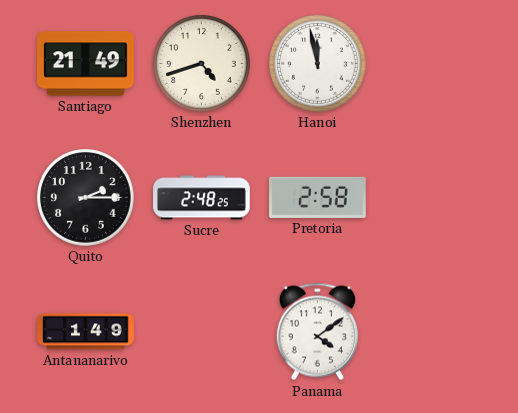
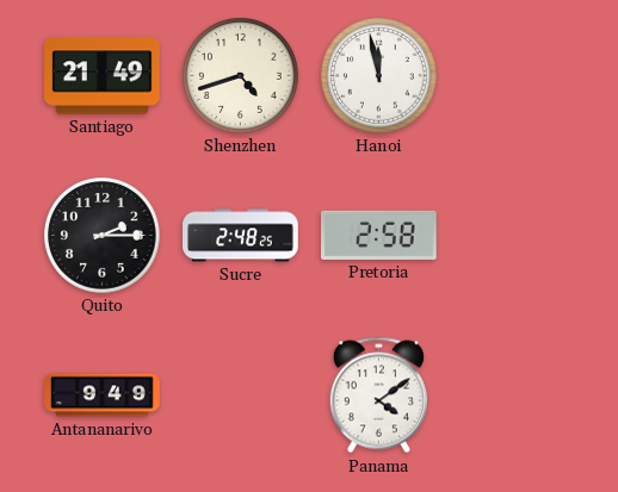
Antananarivo: 1:49 -> 9:49 (103, 396)
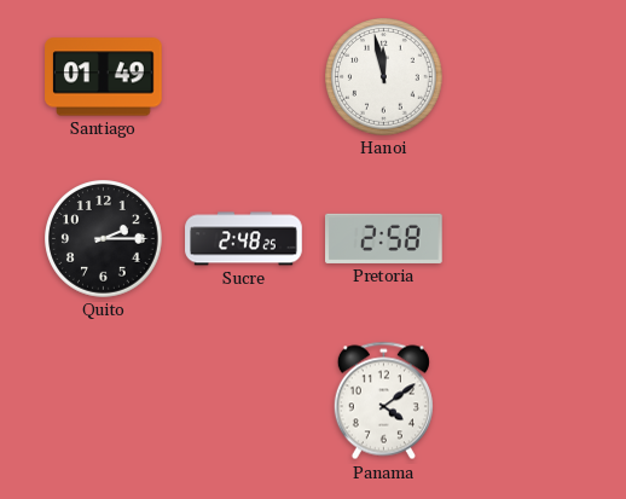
Santiago: 21:49 -> 01:49 (104, 77)
Shenzhen: 4:42 -> none (241, 76)
Antananarivo: 9:49 -> none (103, 396)
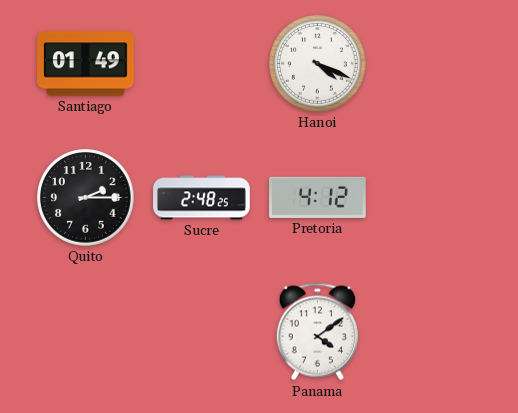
Hanoi: 11:58 -> 4:19 (318, 64)
Pretoria: 2:58 -> 4:12 (318, 197)
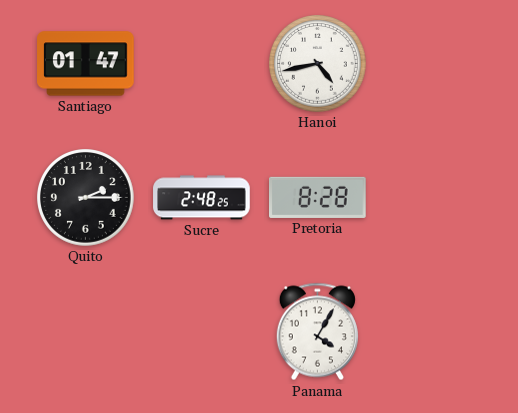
Santiago: 01:49 -> 01:47 (86, 64)
Hanoi: 4:19 -> 4:43 (318, 64)
Pretoria: 4:12 -> 8:28 (318, 197)
Panama: 4:09 -> 4:05 (317, 332)
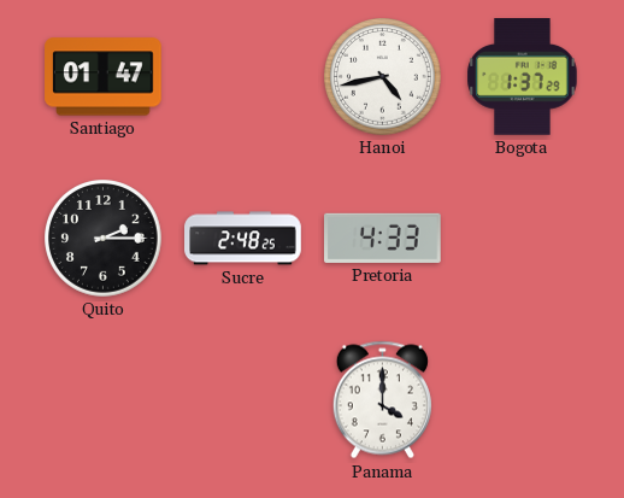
Bogota: none -> 1:37 (523, 77)
Pretoria: 8:28 -> 4:33 (383, 238)
Panama: 4:05 -> 4:00 (382, 400)
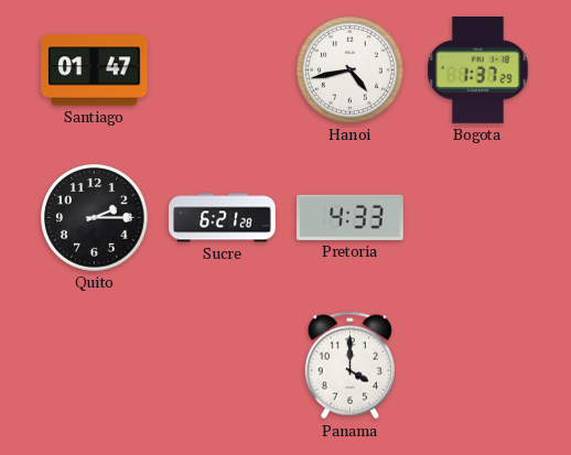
Sucre: 2:48 -> 6:21 (223, 218)
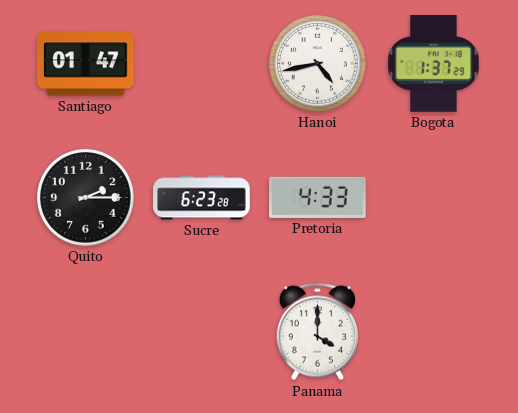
Sucre: 6:21 -> 6:23 (202, 198)
